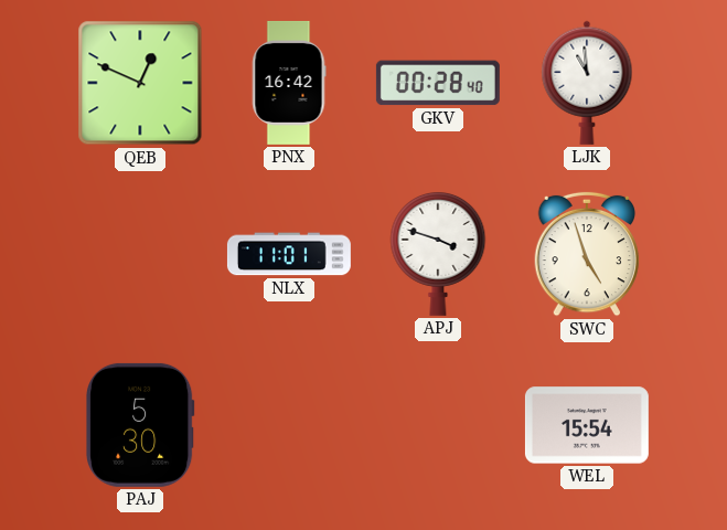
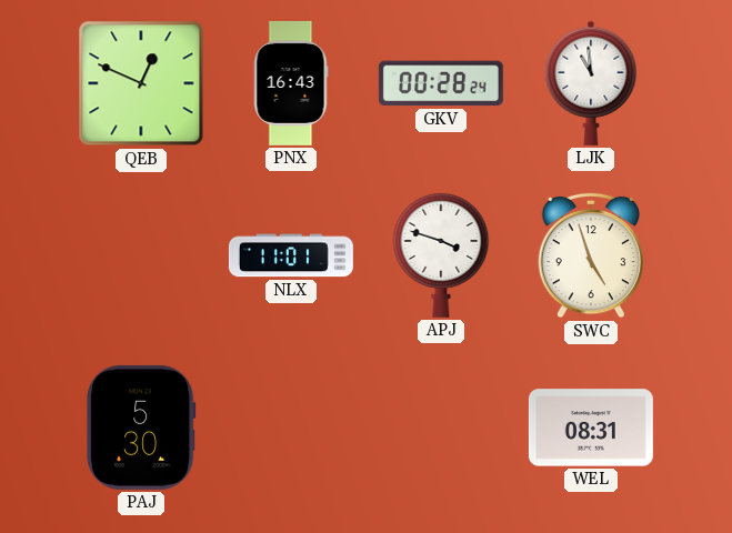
PNX: 16:42 -> 16:43 (291, 83)
GKV: 00:28:40 -> 00:28:24 (441, 83)
WEL: 15:54 -> 08:31 (591, 428)
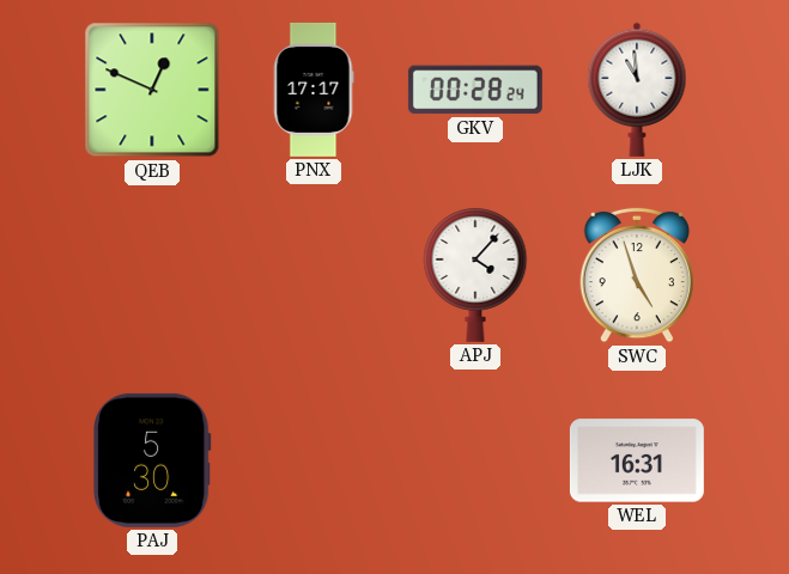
PNX: 16:43 -> 17:17 (314, 90)
NLX: 11:01 -> none (291, 255)
APJ: 3:48 -> 4:07 (475, 274)
WEL: 08:31 -> 16:31 (637, 460)
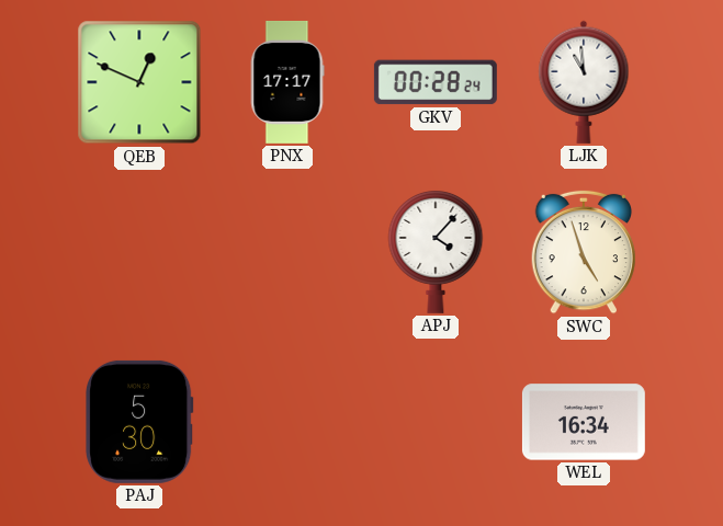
WEL: 16:31 -> 16:34 (584, 422)
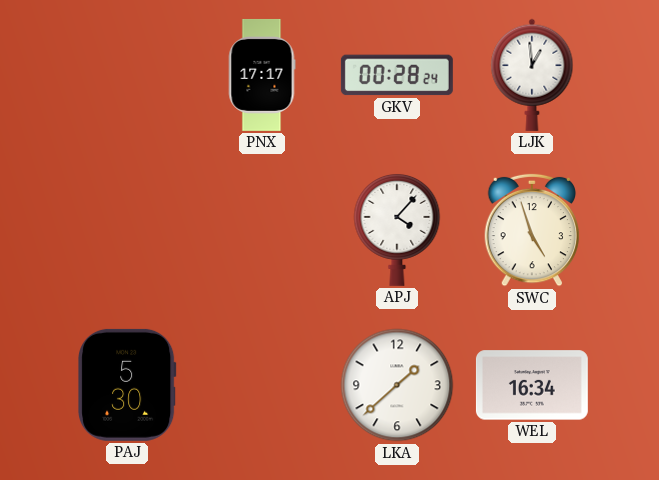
QEB: 12:49 -> none (139, 82)
LJK: 10:59 -> 12:59 (532, 75)
LKA: none -> 1:38 (397, 385)
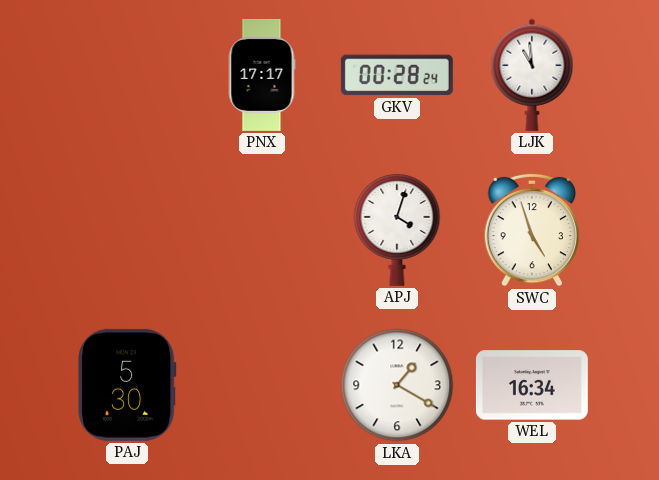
LJK: 12:59 -> 10:59 (532, 75)
APJ: 4:07 -> 4:03 (397, 229)
LKA: 1:38 -> 1:20 (397, 385)
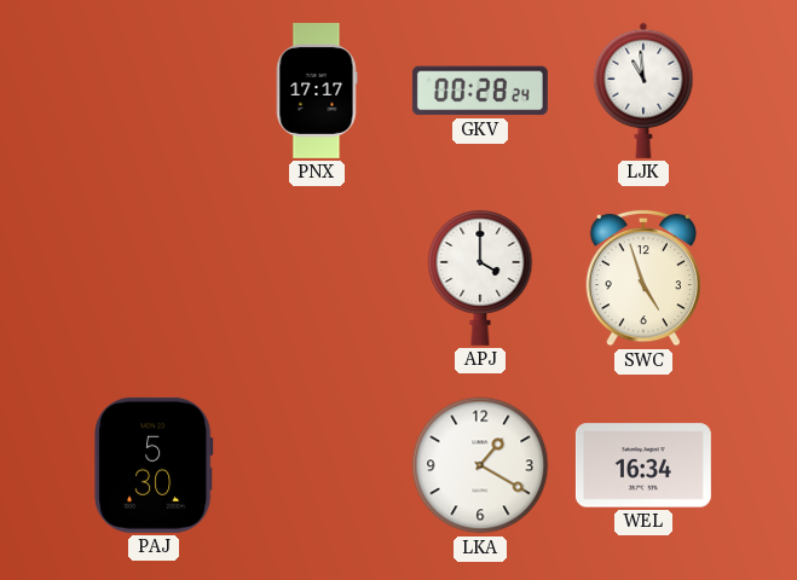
APJ: 4:03 -> 4:00 (480, 277)
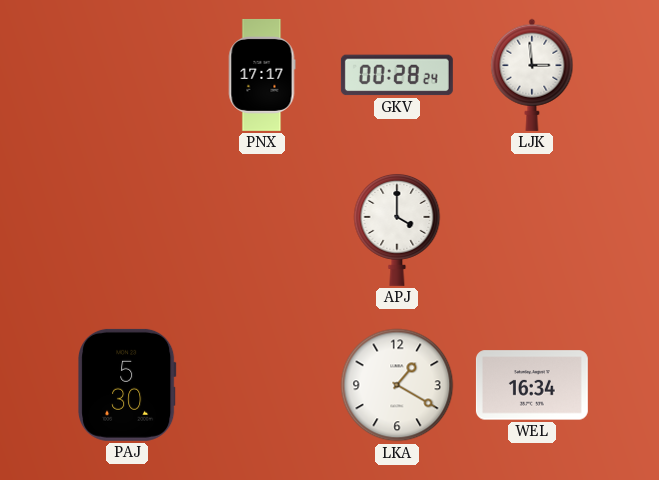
LJK: 10:59 -> 2:59 (532, 75)
SWC: 4:57 -> none (643, 278)
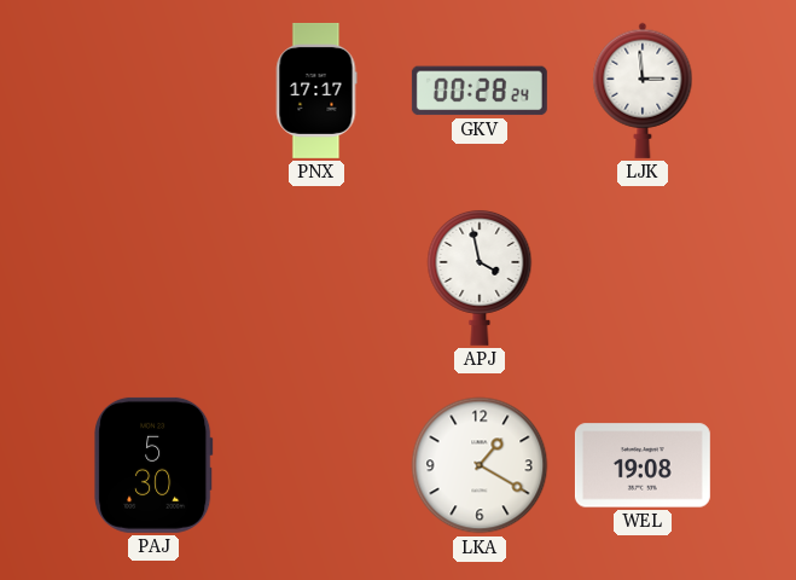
APJ: 4:00 -> 3:58 (480, 277)
WEL: 16:34 -> 19:08 (643, 465)
